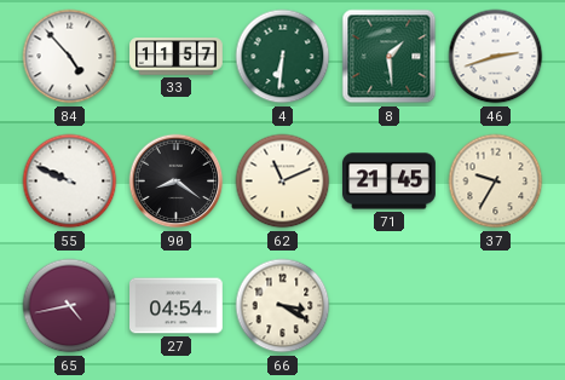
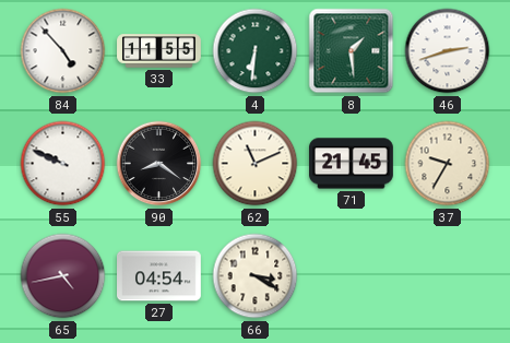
33: 11:57 -> 11:55 (159, 51)
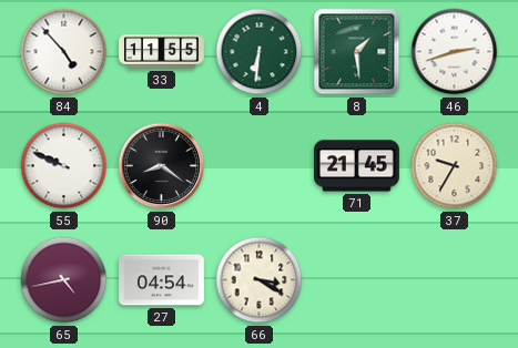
62: 11:11 -> none (256, 164)
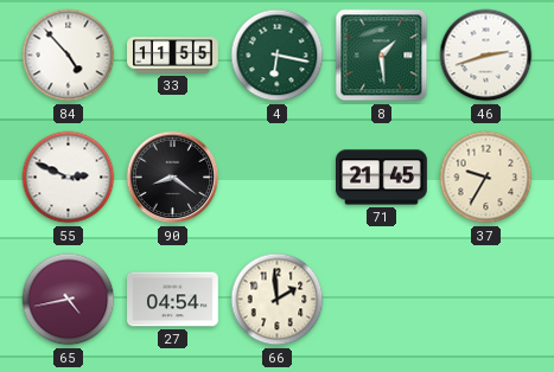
4: 6:31 -> 6:17 (278, 56)
55: 9:49 -> 2:49 (69, 178)
66: 3:20 -> 1:59 (278, 300)
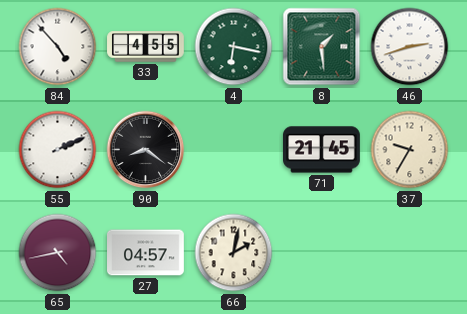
33: 11:55 -> 4:55 (146, 47)
55: 2:49 -> 2:11 (58, 150)
27: 04:54 -> 04:57 (146, 253)
66: 1:59 -> 2:02 (234, 253)
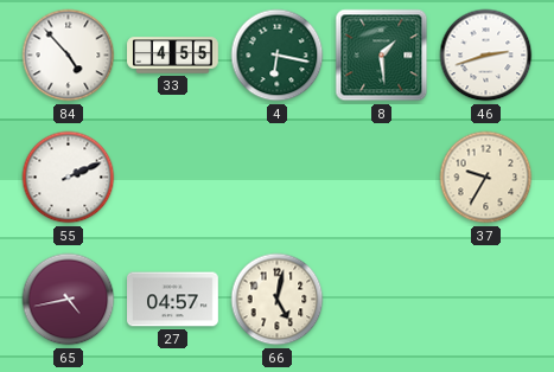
90: 8:21 -> none (146, 150)
71: 21:45 -> none (322, 150)
66: 2:02 -> 5:02 (278, 300)
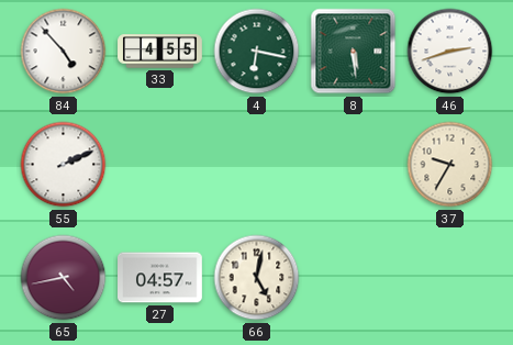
8: 1:29 -> 5:29 (354, 52)
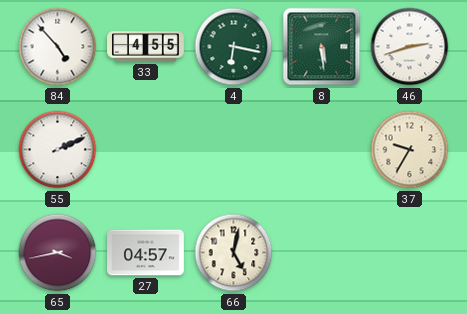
65: 4:43 -> 3:43 (58, 253)
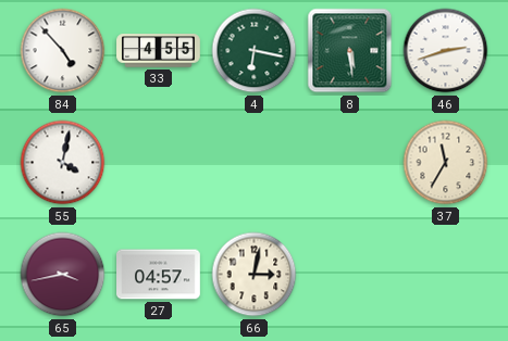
55: 2:11 -> 4:02 (63, 163)
37: 9:35 -> 11:35 (446, 163)
66: 5:02 -> 3:02 (255, 275)
